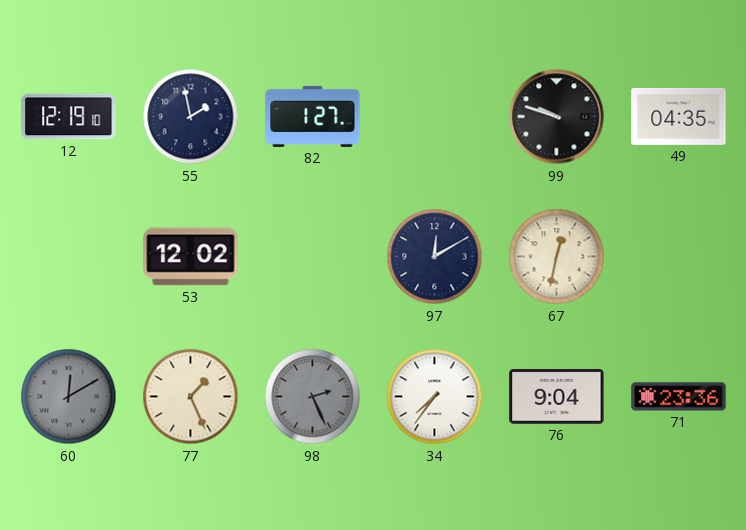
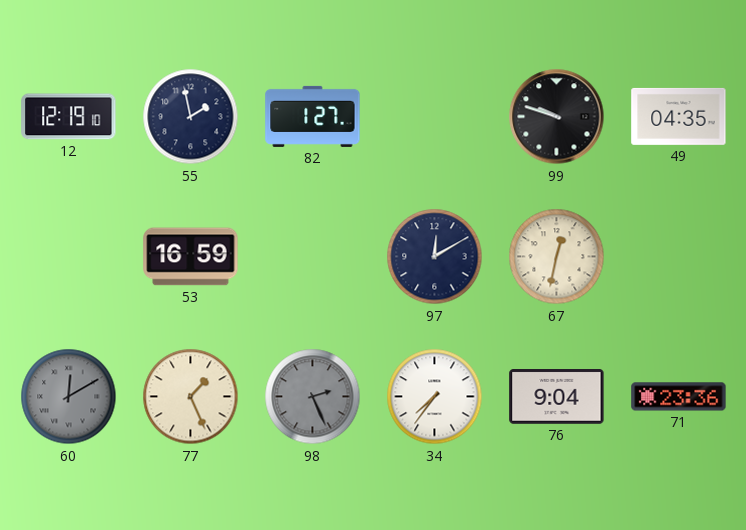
53: 12:02 -> 16:59 (191, 257)
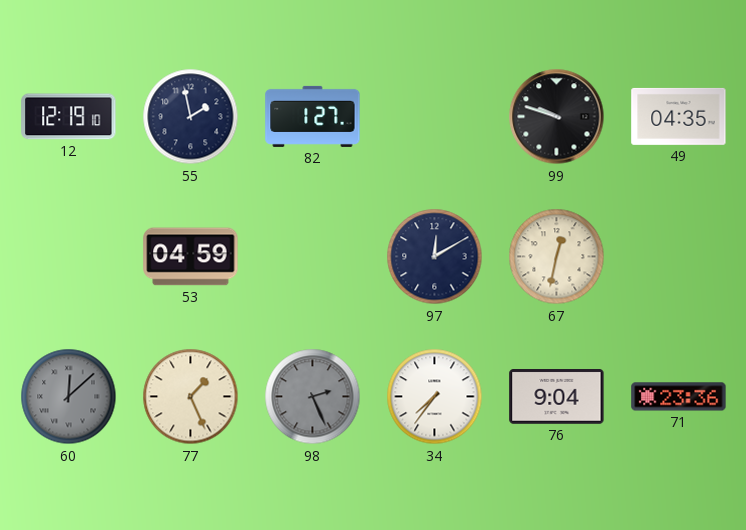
53: 16:59 -> 04:59 (191, 257)
60: 12:10 -> 12:08 (69, 397)
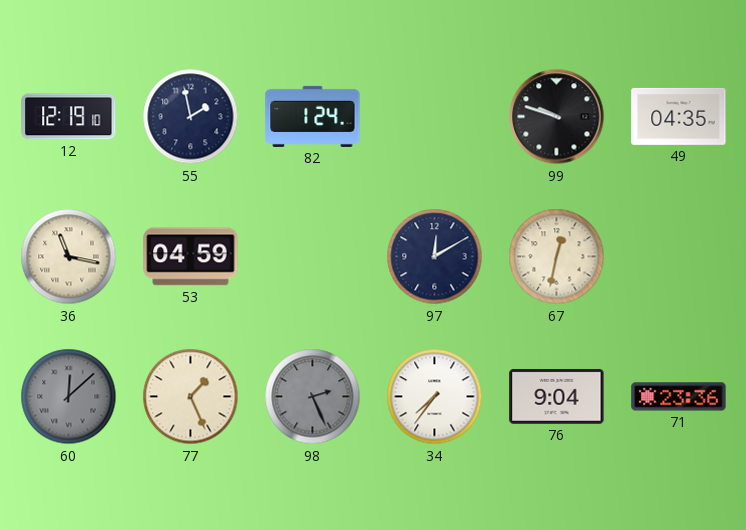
82: 1:27 -> 1:24 (313, 116)
36: none -> 11:17 (69, 257)
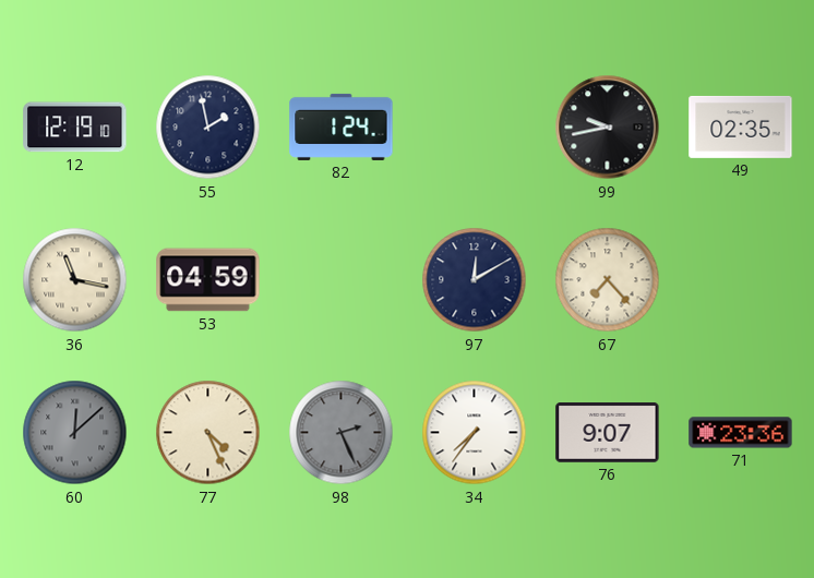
99: 9:48 -> 9:43 (608, 128)
49: 04:35 -> 02:35 (741, 127)
67: 12:32 -> 7:23 (608, 280)
77: 1:26 -> 4:26 (208, 433)
76: 9:04 -> 9:07 (608, 433)
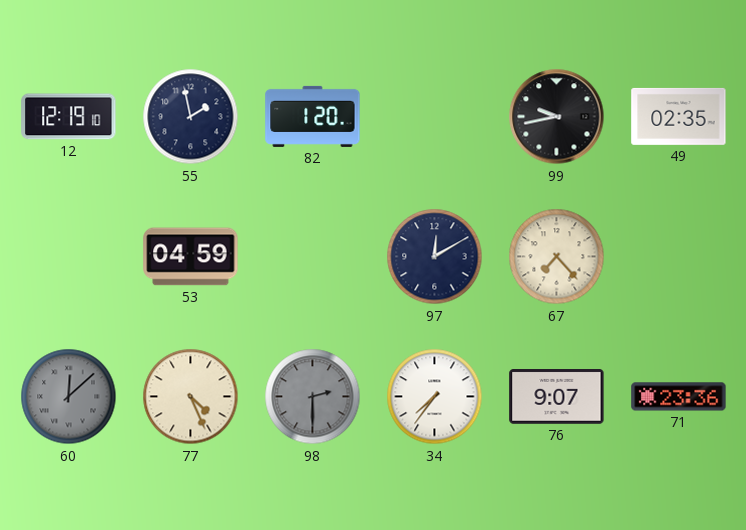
82: 1:24 -> 1:20 (313, 116)
36: 11:17 -> none (75, 280)
98: 2:26 -> 2:30 (313, 397)
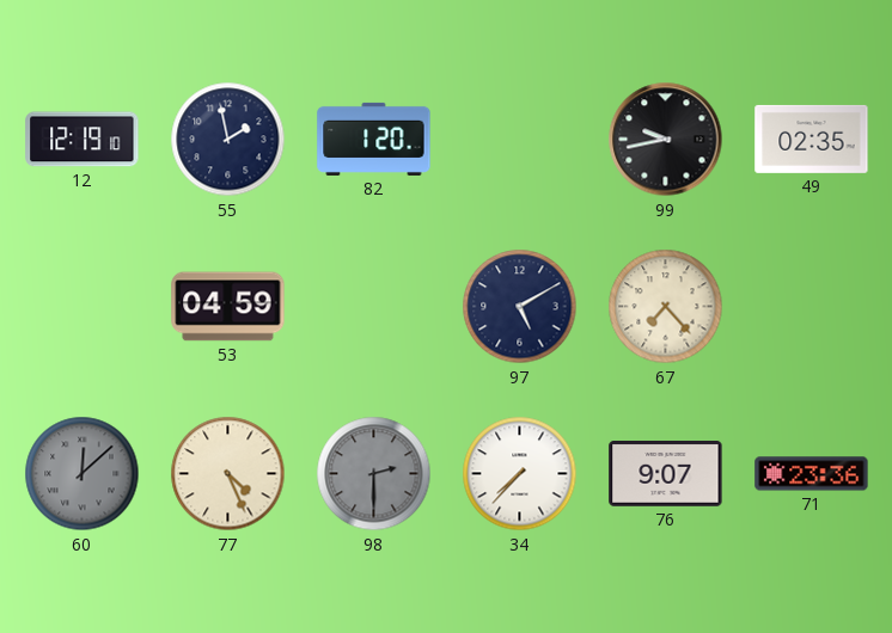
97: 12:10 -> 5:10 (520, 307)
34: 7:36 -> 7:37 (520, 474)
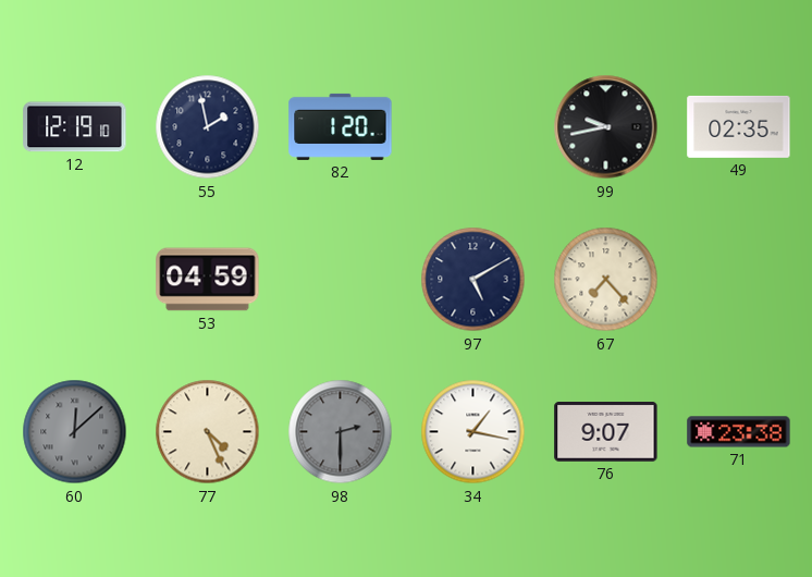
34: 7:37 -> 1:17 (473, 432)
71: 23:36 -> 23:38 (739, 432)
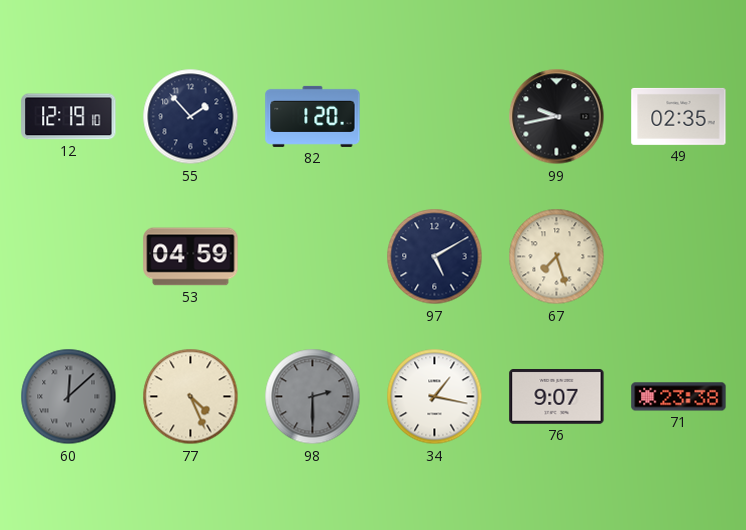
55: 1:58 -> 1:53 (191, 117)
67: 7:23 -> 7:27 (557, 257)
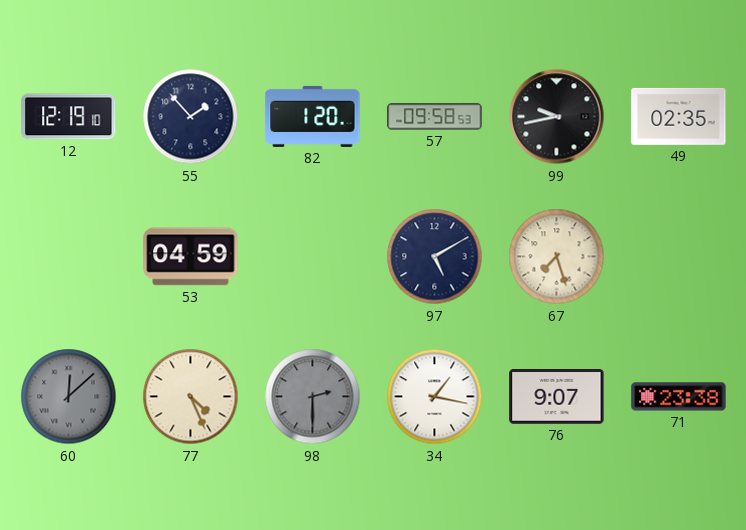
57: none -> 09:58 (435, 117)
